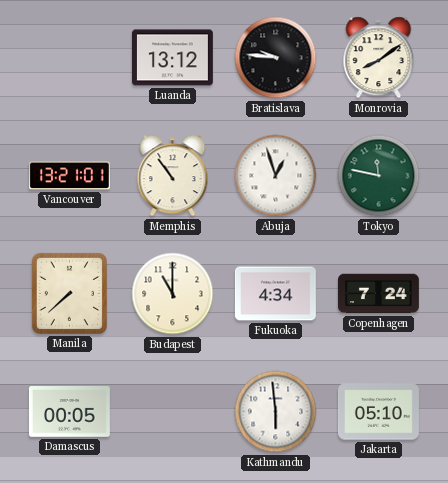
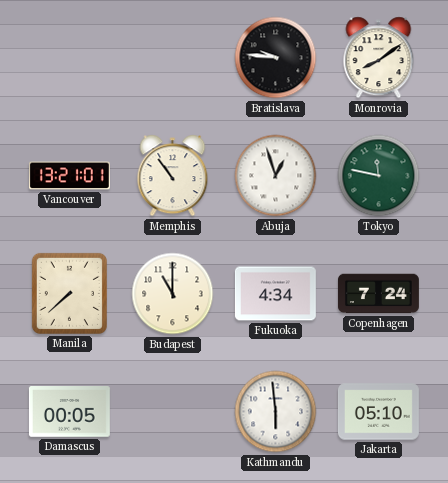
Luanda: 13:12 -> none (172, 58)
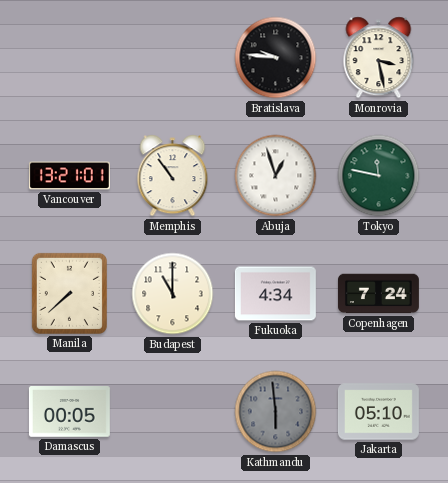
Monrovia: 8:09 -> 3:28 (379, 58)
Kathmandu dial: white -> grey (276, 412)
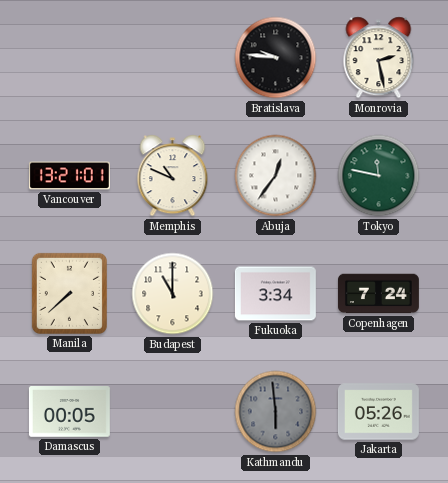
Monrovia: 3:28 -> 2:28 (379, 58)
Memphis: 10:54 -> 10:49 (173, 176)
Abuja: 12:57 -> 12:36 (276, 176)
Fukuoka: 4:34 -> 3:34 (275, 294)
Jakarta: 05:10 -> 05:26 (378, 412)
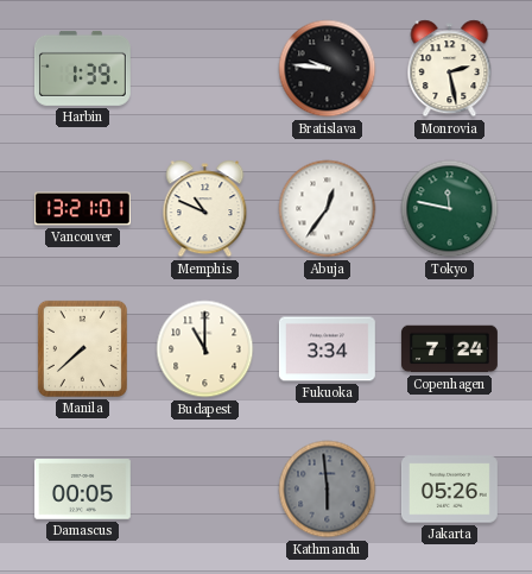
Harbin: none -> 1:39 (82, 68)
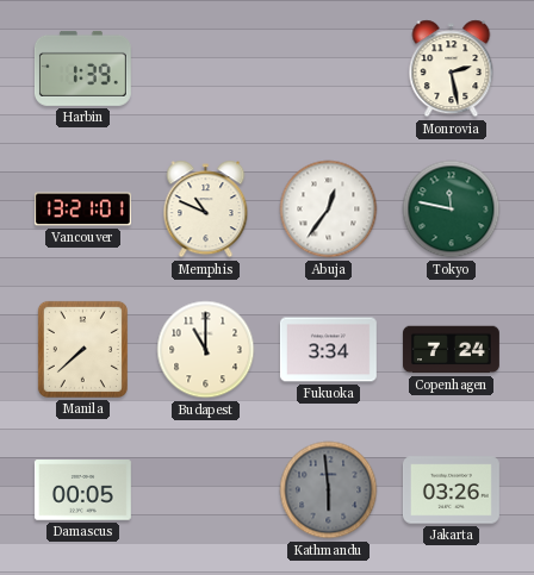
Bratislava: 9:46 -> none (328, 69)
Jakarta: 05:26 -> 03:26 (451, 490)
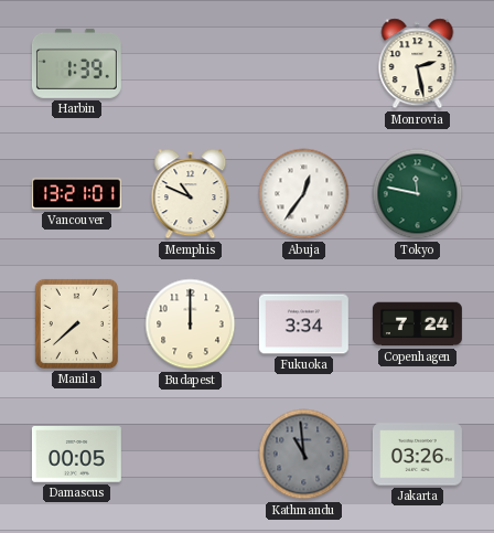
Budapest: 11:00 -> 12:00 (191, 324)
Kathmandu: 5:59 -> 10:59 (304, 455)
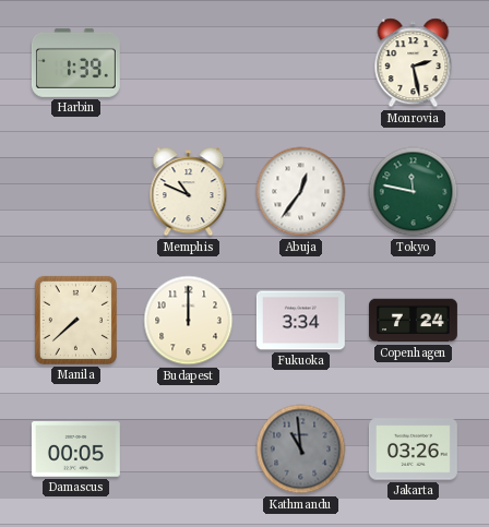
Vancouver: 13:21 -> none (76, 194)
